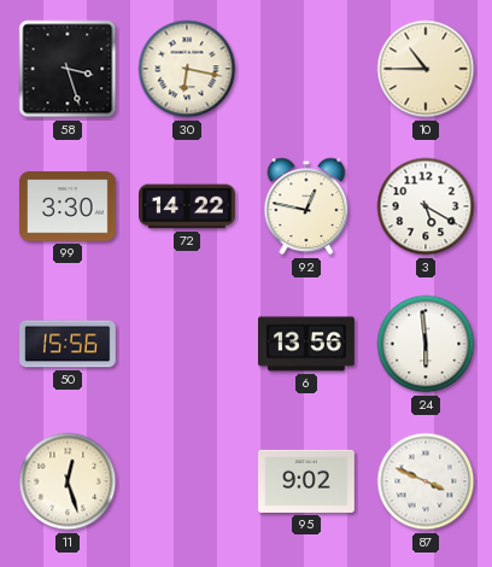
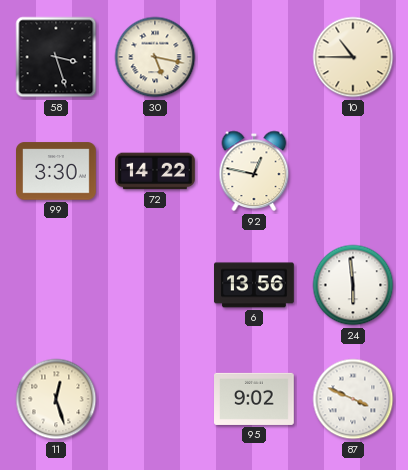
30: 6:17 -> 5:17 (155, 57)
3: 5:20 -> none (426, 206)
50: 15:56 -> none (69, 344)
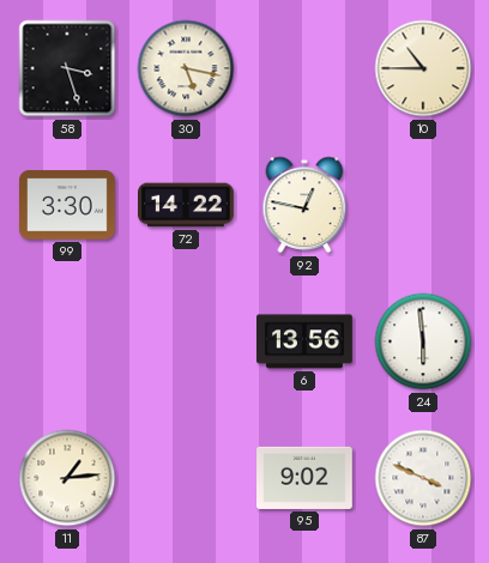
11: 12:27 -> 1:14 (67, 478)
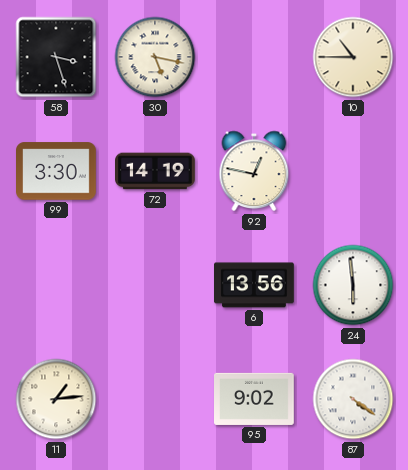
72: 14:22 -> 14:19 (156, 171)
87: 3:49 -> 4:21 (353, 399)
